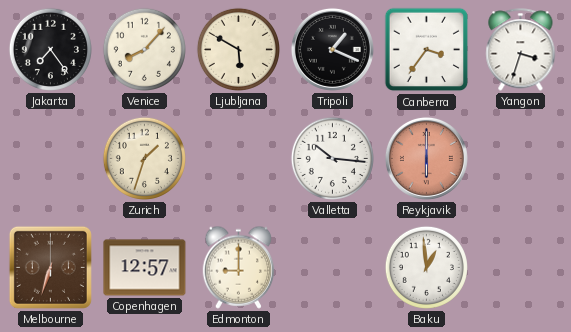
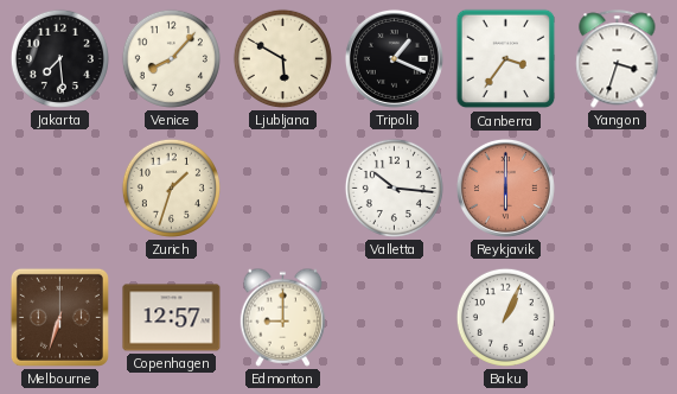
Jakarta: 7:24 -> 7:29 (59, 58)
Baku: 12:59 -> 1:04 (505, 317)
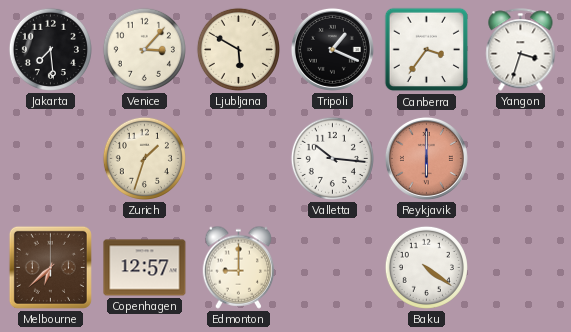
Venice: 8:07 -> 3:07 (144, 49)
Melbourne: 6:33 -> 6:38 (50, 267)
Baku: 1:04 -> 4:21 (426, 267)
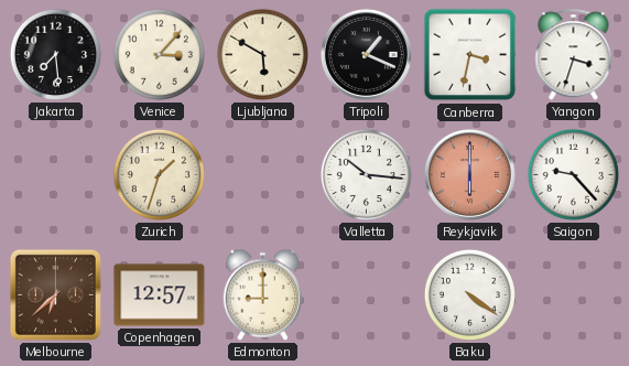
Canberra: 3:36 -> 3:32 (470, 55)
Saigon: none -> 9:23 (573, 174)
